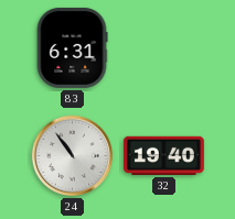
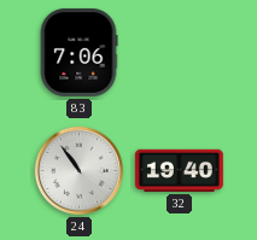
83: 6:31 -> 7:06 (78, 52)
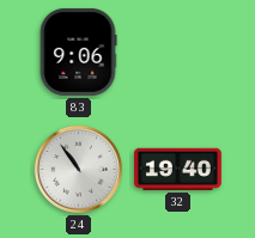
83: 7:06 -> 9:06 (78, 51)
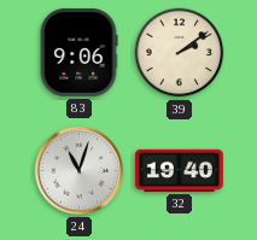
39: none -> 2:09 (180, 53)
24: 10:54 -> 11:03 (78, 170)
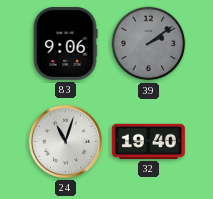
39 dial: cream -> grey (149, 44)
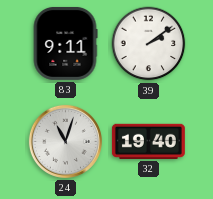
83: 9:06 -> 9:11 (65, 43)
39 dial: grey -> white (149, 44)
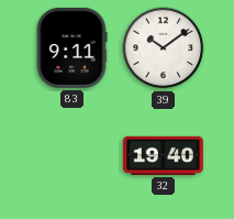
39: 2:09 -> 10:09 (164, 48)
24: 11:03 -> none (65, 141)
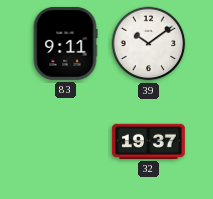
32: 19:40 -> 19:37 (148, 141)
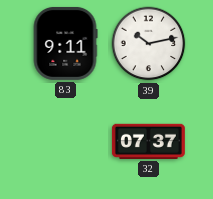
39: 10:09 -> 10:13 (149, 44)
32: 19:37 -> 07:37 (148, 141)
